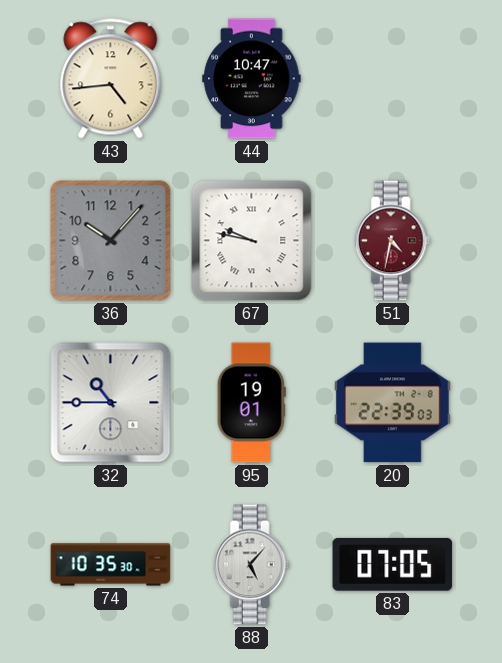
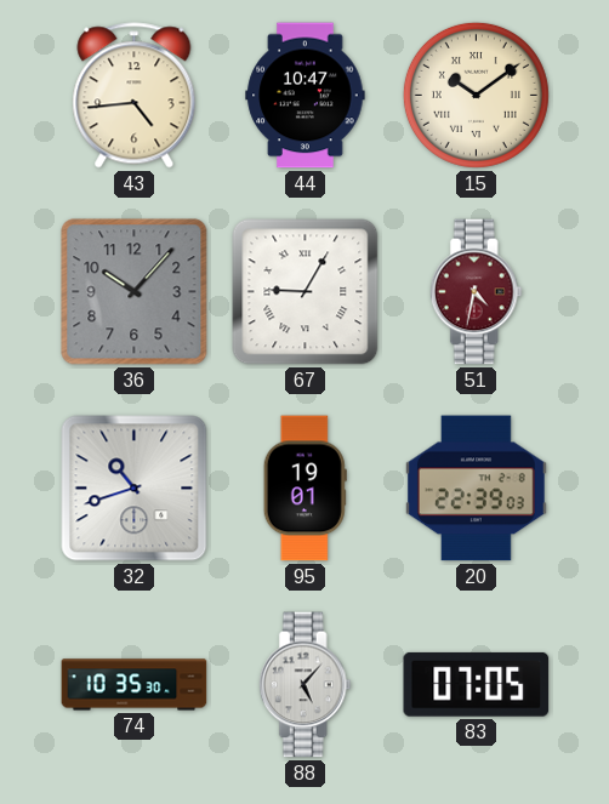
15: none -> 10:09 (476, 95)
67: 9:47 -> 9:05 (306, 292)
32: 10:45 -> 10:42 (135, 489)
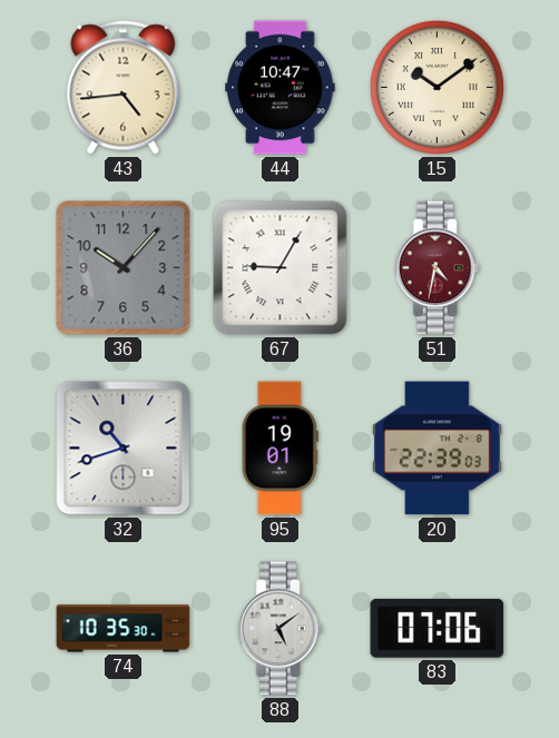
88: 5:07 -> 5:09 (279, 629)
83: 07:05 -> 07:06 (438, 628)
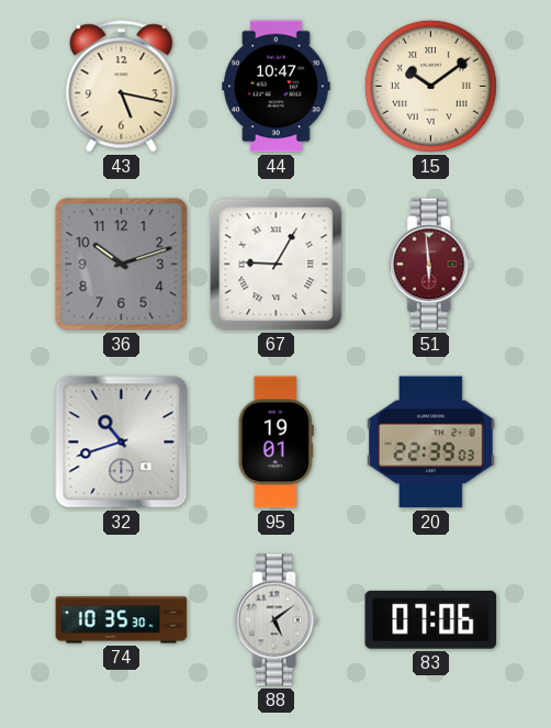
43: 4:44 -> 5:17 (122, 87)
36: 10:07 -> 10:12 (122, 265)
51: 4:32 -> 5:59 (430, 265)
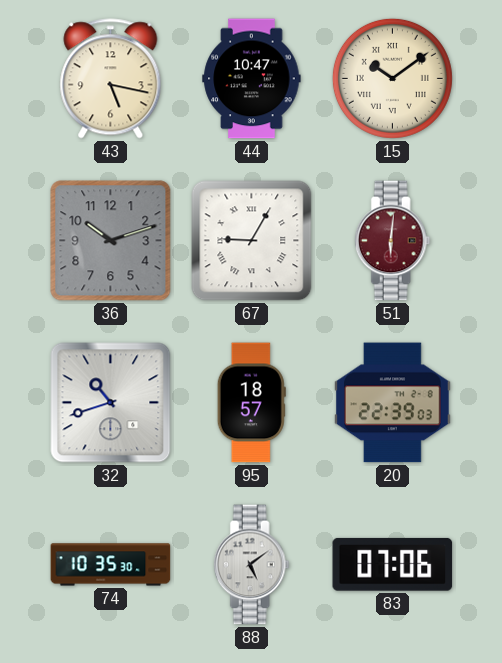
51: 5:59 -> 6:01 (392, 241)
95: 19:01 -> 18:57 (251, 403)
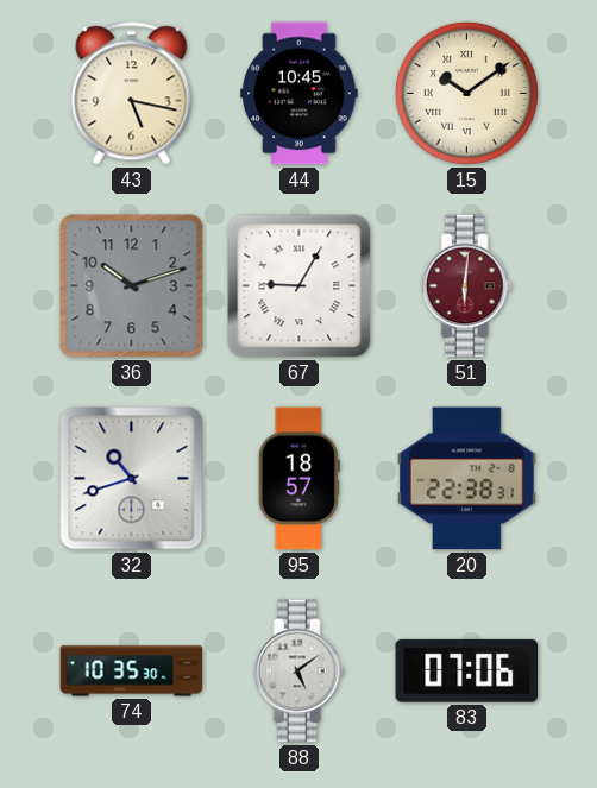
44: 10:47 -> 10:45 (300, 94)
20: 22:39 -> 22:38 (467, 479)
